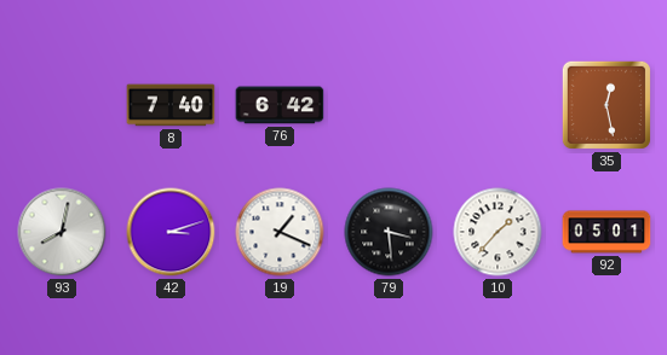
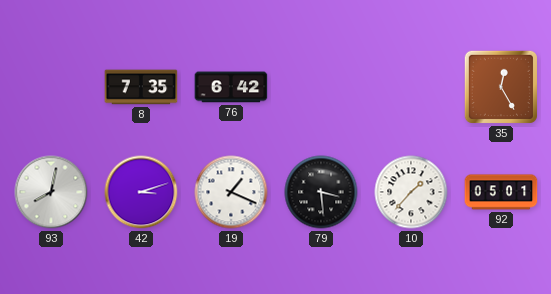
8: 7:40 -> 7:35 (141, 87)
35: 12:28 -> 12:25 (501, 87)
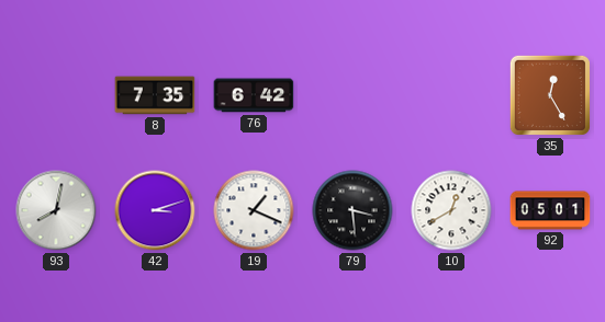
10: 1:37 -> 12:40 (451, 210)
